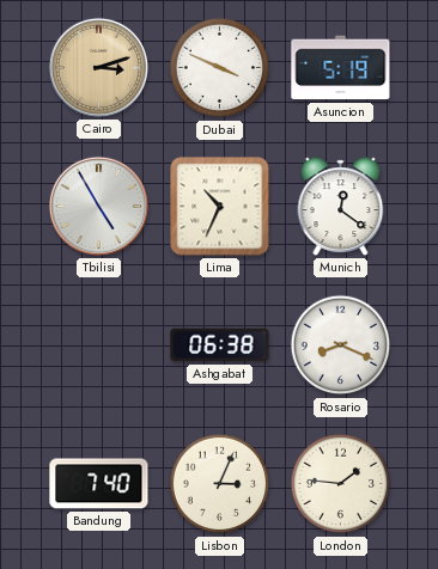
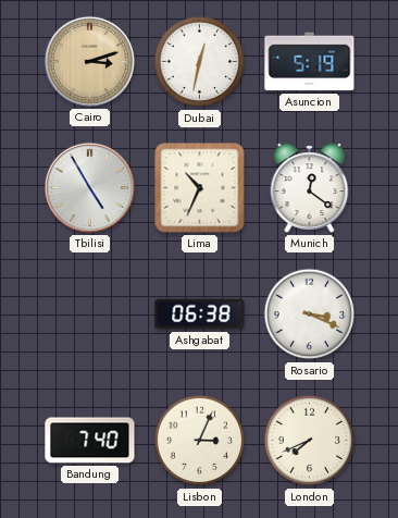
Dubai: 3:49 -> 12:32 (200, 62)
Rosario: 8:19 -> 3:19 (310, 314)
London: 1:46 -> 7:41 (310, 441)
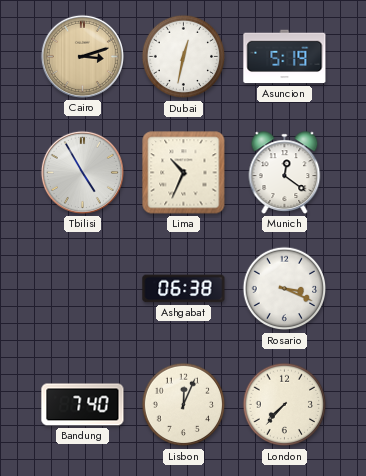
Lisbon: 3:04 -> 12:04 (184, 405)
London: 7:41 -> 7:37 (285, 405)
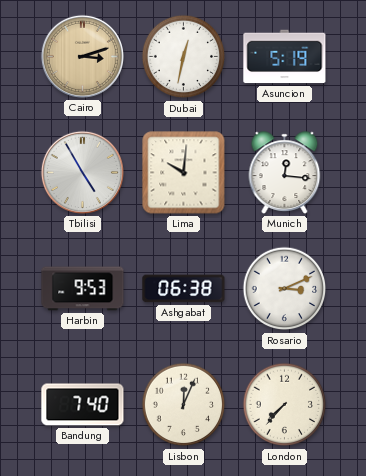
Lima: 10:34 -> 10:01 (184, 173)
Munich: 12:21 -> 12:16 (285, 173)
Harbin: none -> 9:53 (83, 289)
Rosario: 3:19 -> 3:11 (285, 289)
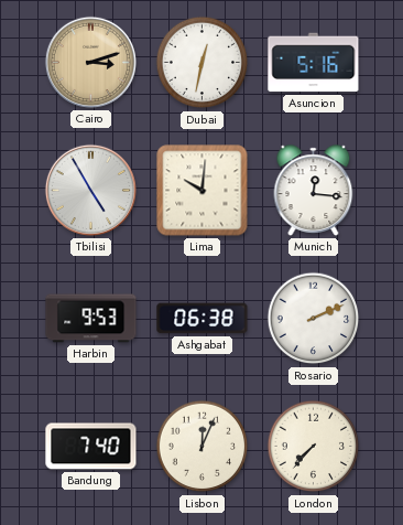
Asuncion: 5:19 -> 5:16 (314, 63)
Rosario: 3:11 -> 2:11 (314, 319)
